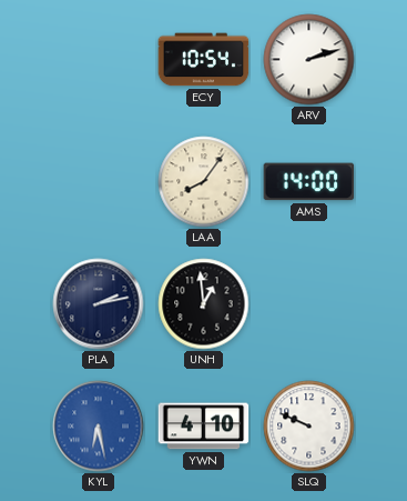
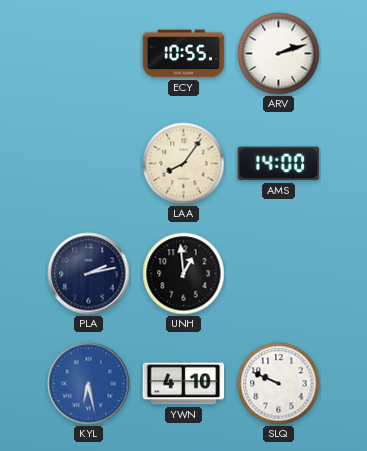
ECY: 10:54 -> 10:55 (184, 54)
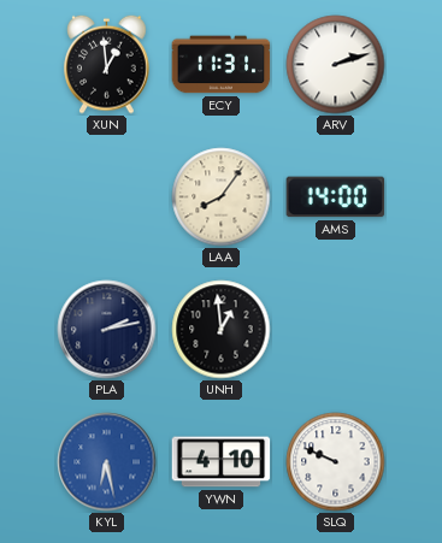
XUN: none -> 12:59 (107, 64)
ECY: 10:55 -> 11:31 (222, 65)
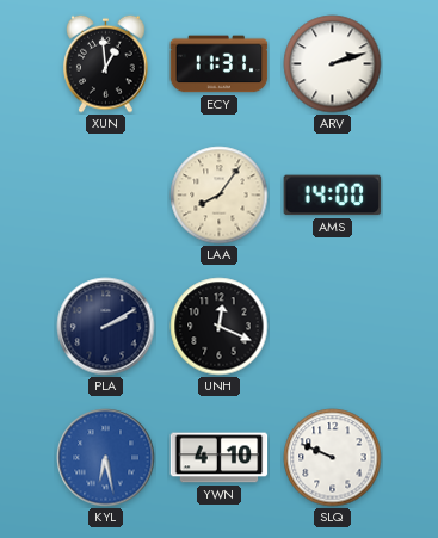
PLA: 2:13 -> 2:10 (106, 327)
UNH: 12:59 -> 12:19 (220, 327)
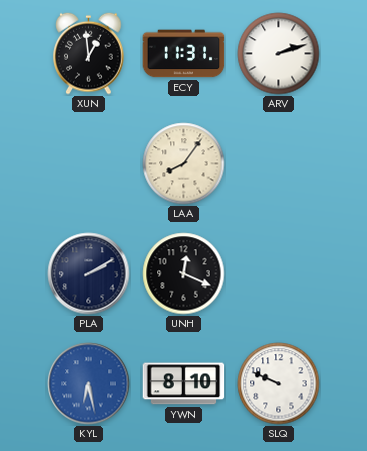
AMS: 14:00 -> none (333, 196)
YWN: 4:10 -> 8:10 (184, 384)
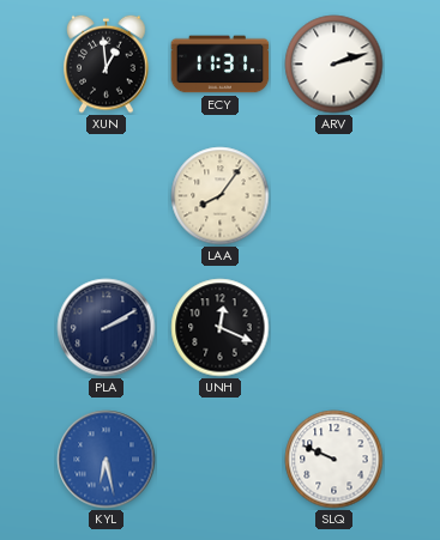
YWN: 8:10 -> none (184, 384)
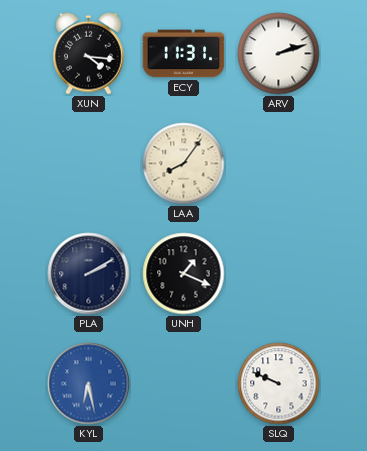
XUN: 12:59 -> 4:16 (89, 53)
UNH: 12:19 -> 1:19 (184, 274)
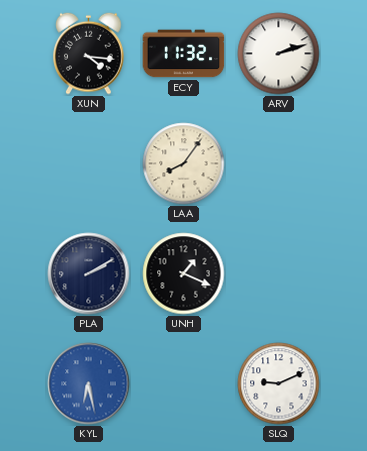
ECY: 11:31 -> 11:32 (184, 54)
SLQ: 9:49 -> 9:11 (279, 384)
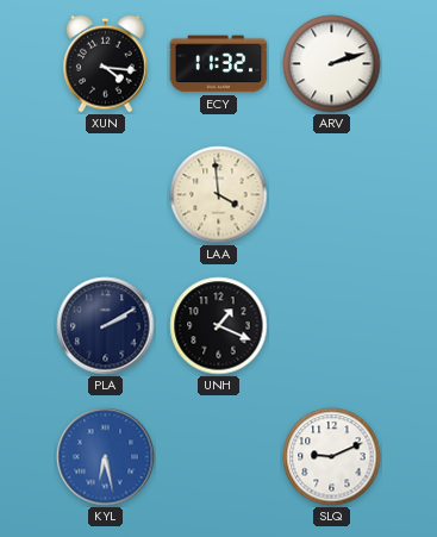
LAA: 8:06 -> 3:59 (219, 195)
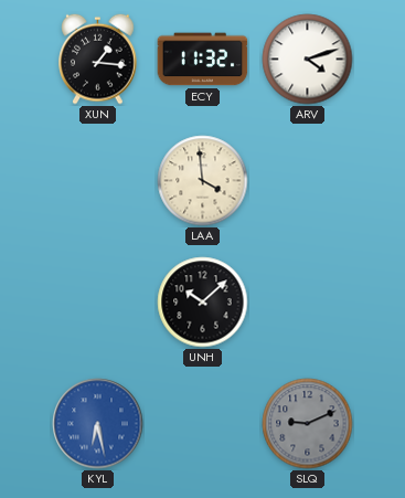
XUN: 4:16 -> 1:16 (98, 59)
ARV: 2:12 -> 4:12 (308, 60)
PLA: 2:10 -> none (106, 326)
UNH: 1:19 -> 10:08 (203, 303)
SLQ dial: white -> grey (308, 424)
